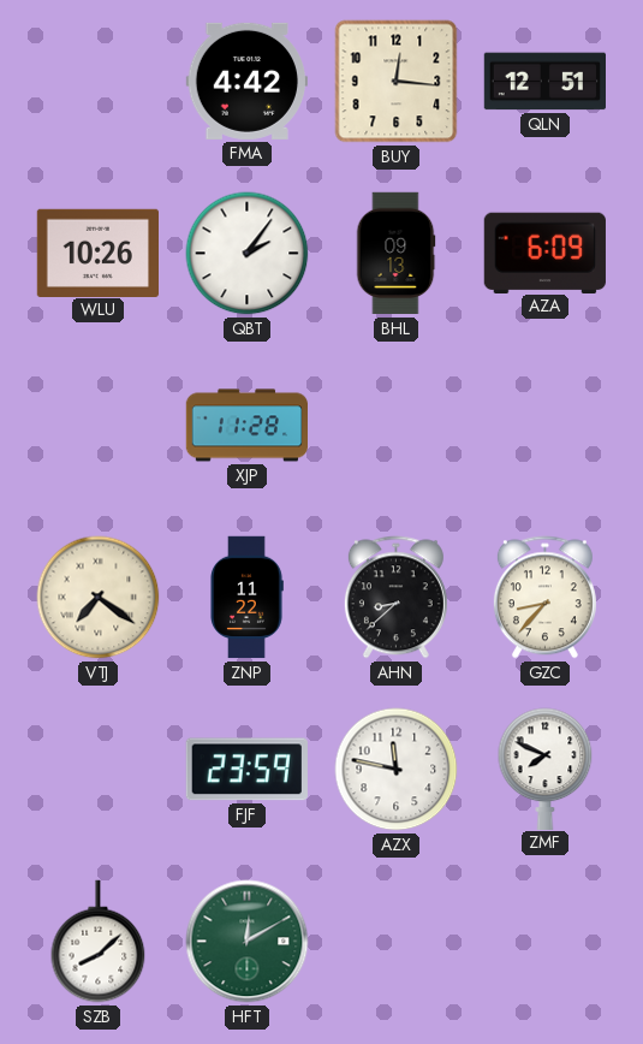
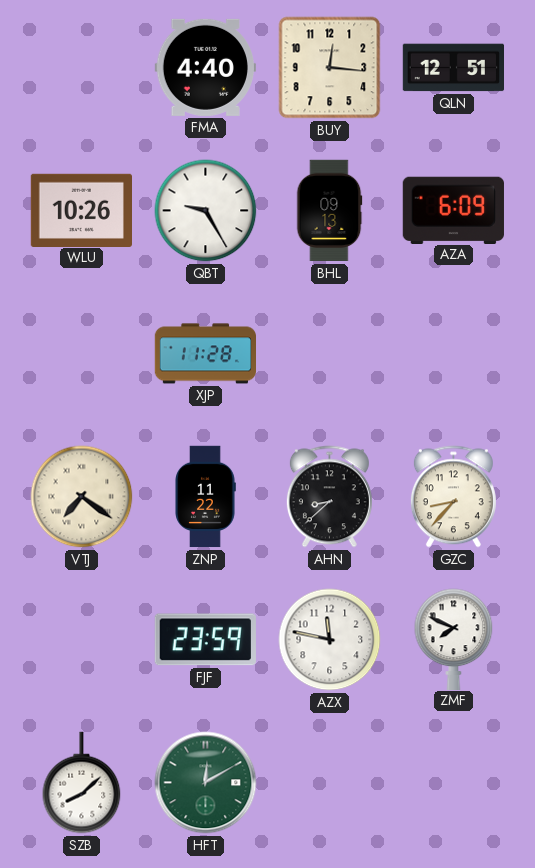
FMA: 4:42 -> 4:40 (205, 67)
QBT: 2:06 -> 9:25 (206, 211)
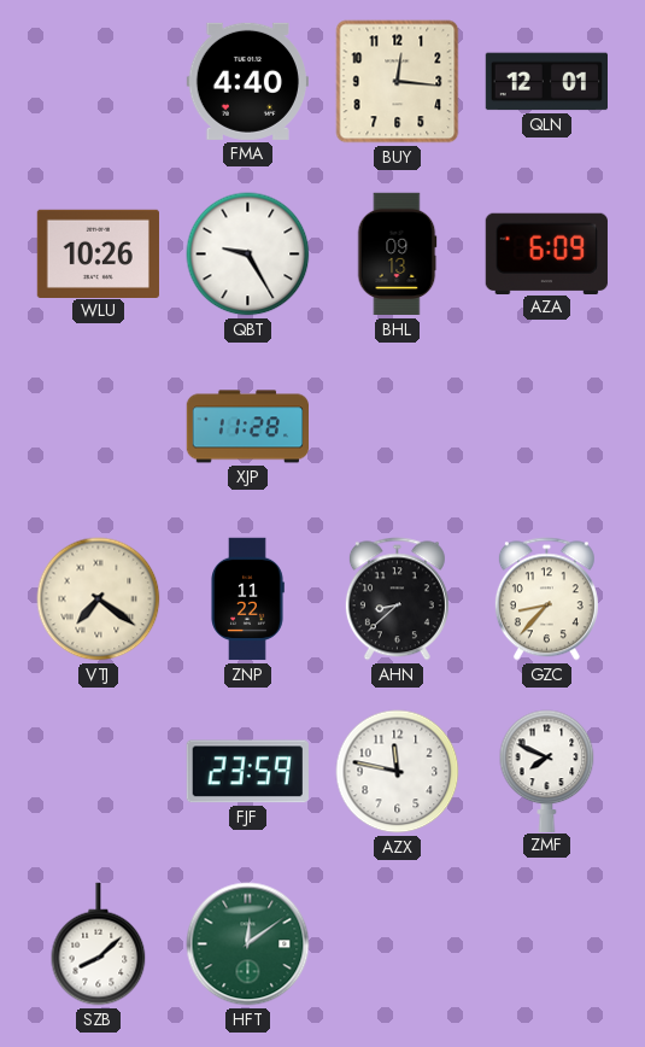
QLN: 12:51 -> 12:01 (546, 82)
HFT: 12:10 -> 12:09 (248, 944)
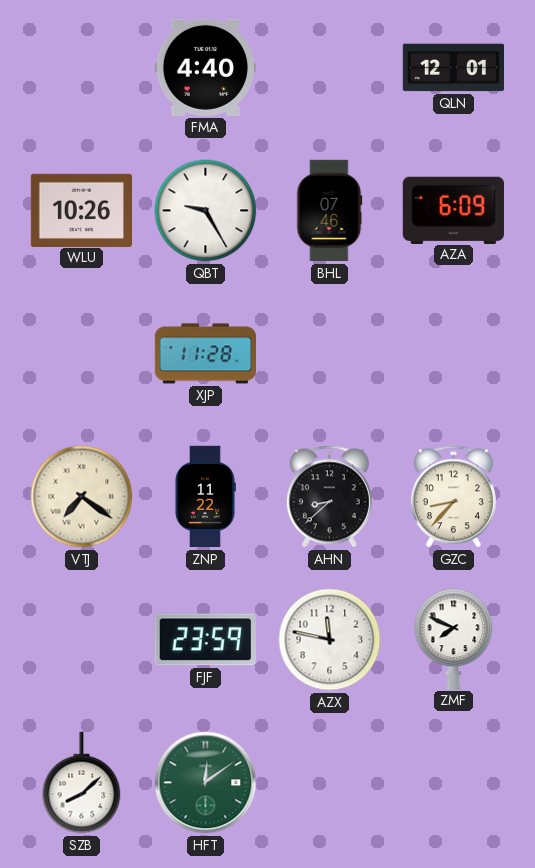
BUY: 12:16 -> none (398, 82)
BHL: 09:13 -> 07:46 (329, 211)
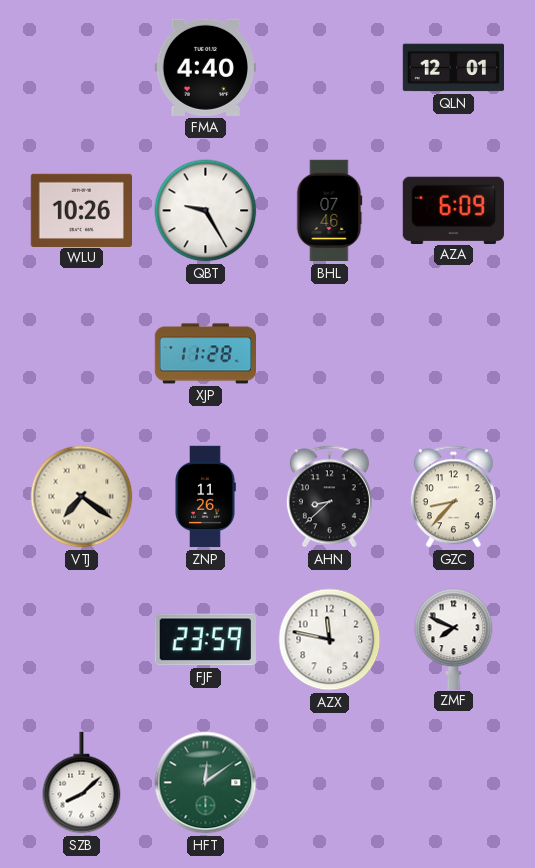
ZNP: 11:22 -> 11:26 (205, 497)
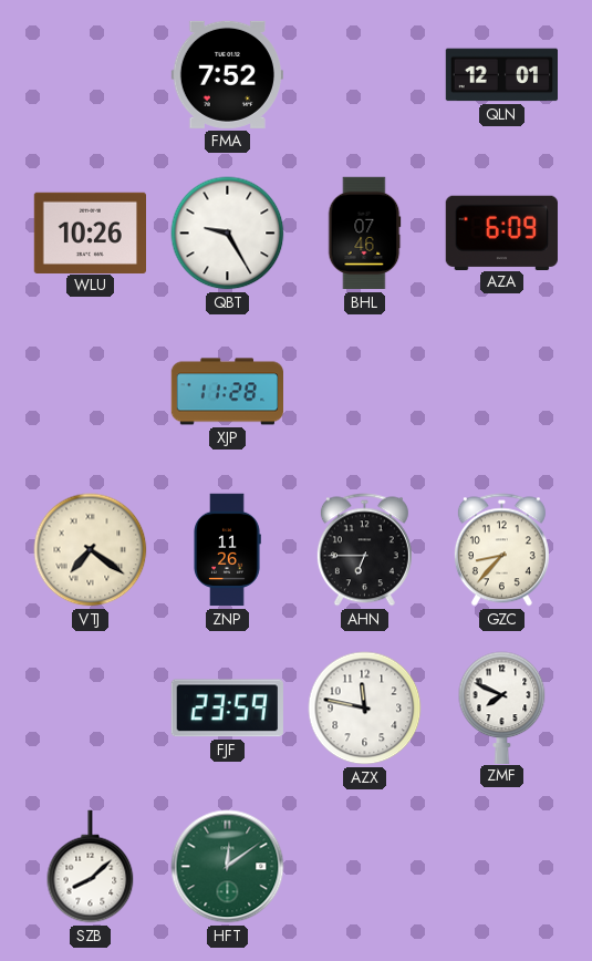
FMA: 4:40 -> 7:52 (227, 74)
AHN: 8:38 -> 6:45 (364, 550)
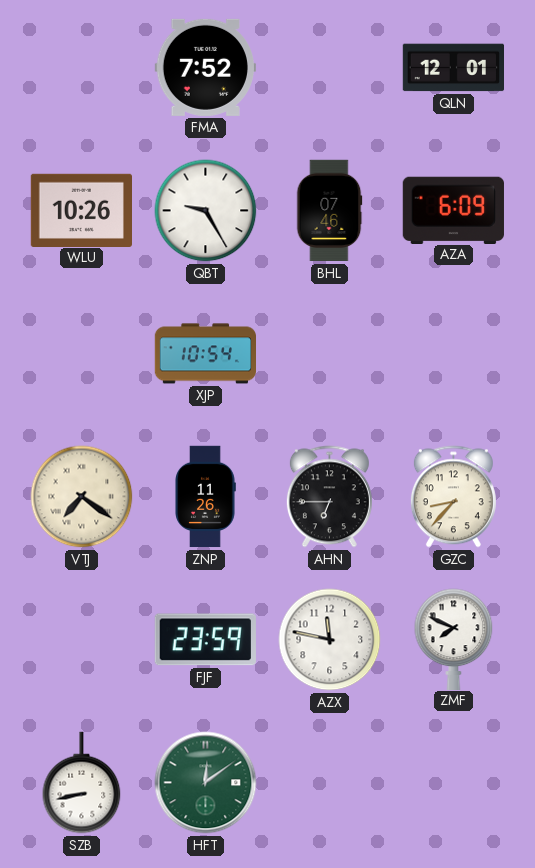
XJP: 11:28 -> 10:54 (206, 354)
SZB: 8:08 -> 8:43 (82, 783)
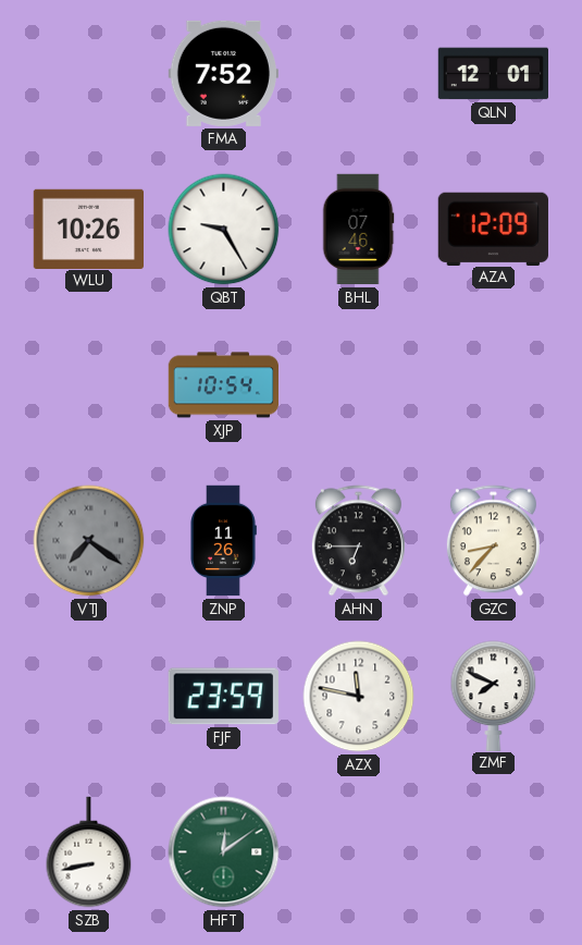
AZA: 6:09 -> 12:09 (493, 229)
VTJ dial: cream -> grey (89, 541)
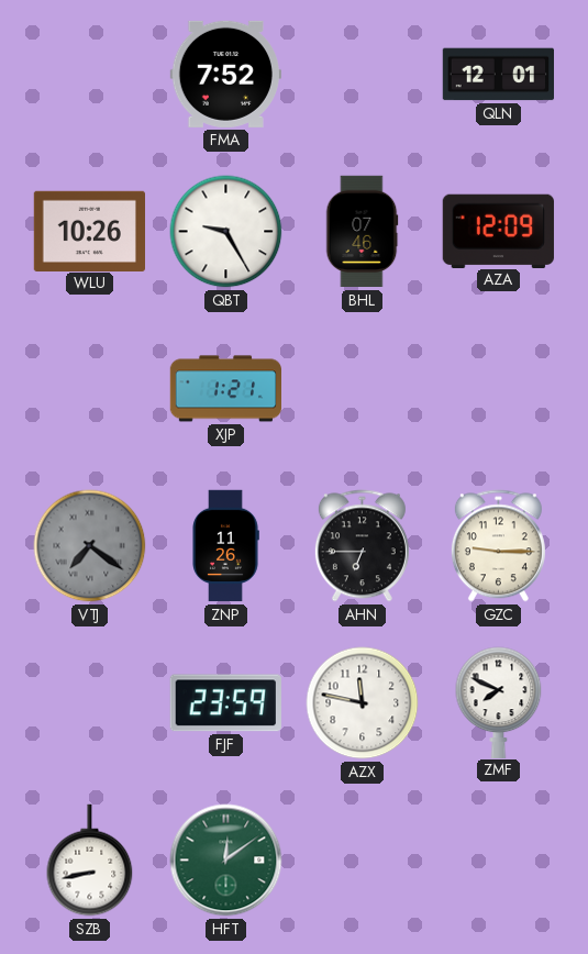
XJP: 10:54 -> 1:21 (226, 389)
GZC: 8:37 -> 9:15 (498, 546)
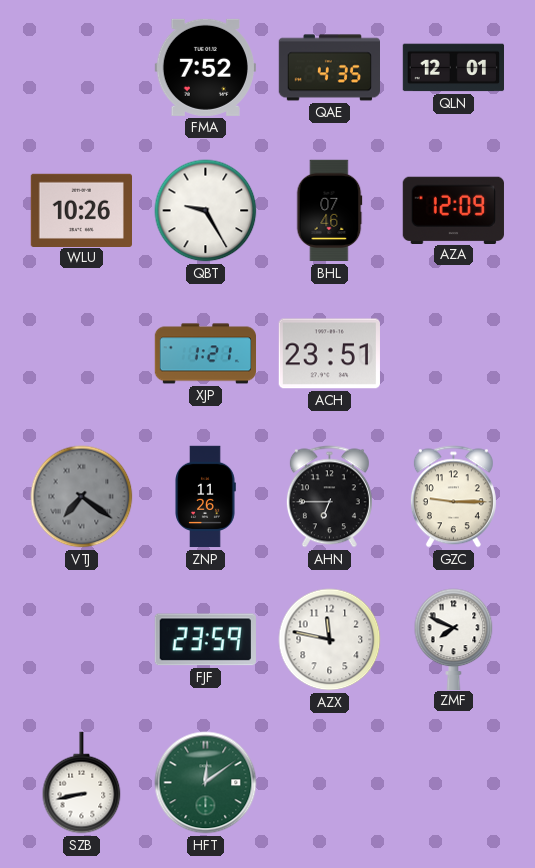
QAE: none -> 4:35 (330, 68)
ACH: none -> 23:51 (329, 354)
